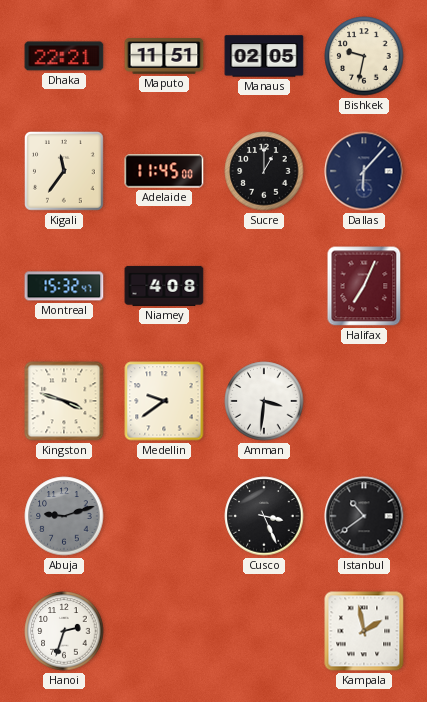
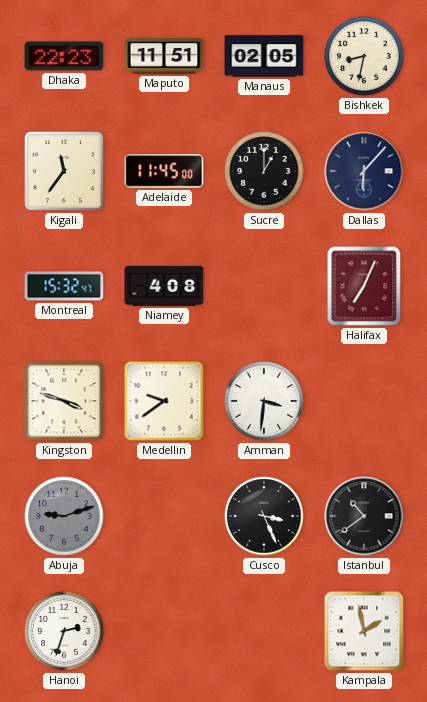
Dhaka: 22:21 -> 22:23 (64, 56)
Bishkek: 9:32 -> 8:32 (364, 56)
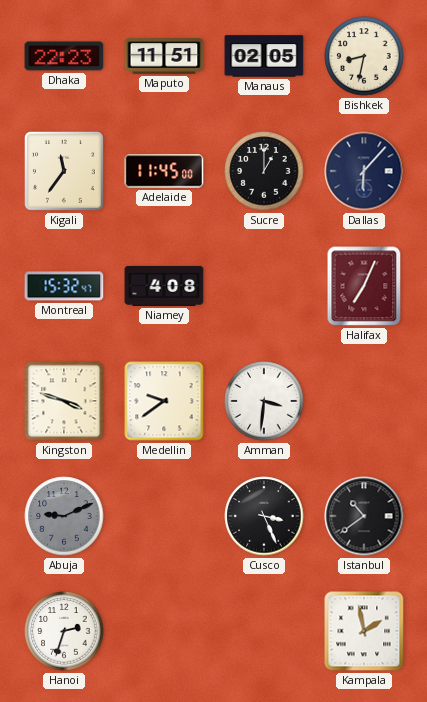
Abuja: 9:12 -> 9:11 (64, 516)
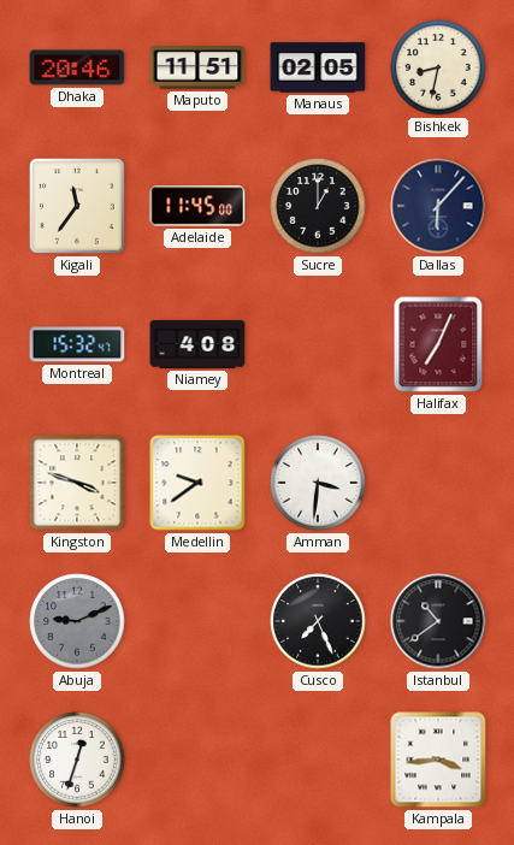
Dhaka: 22:23 -> 20:46 (77, 67)
Cusco: 3:26 -> 7:26 (318, 621)
Hanoi: 2:33 -> 12:33 (77, 760)
Kampala: 1:58 -> 3:44 (438, 760)
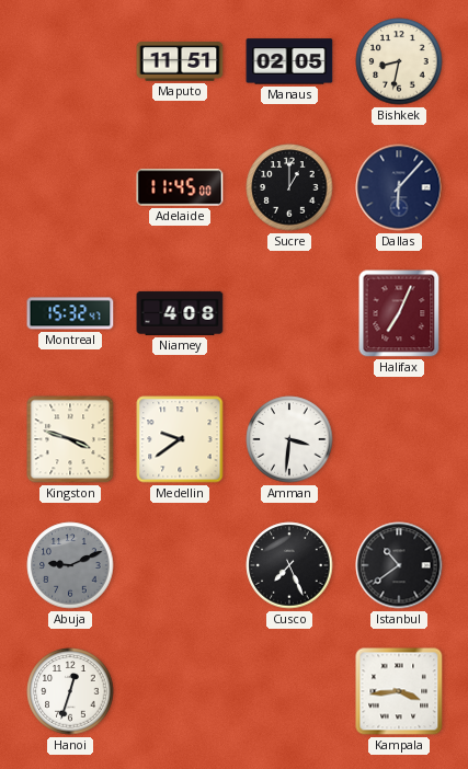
Dhaka: 20:46 -> none (77, 67)
Kigali: 11:36 -> none (78, 207)
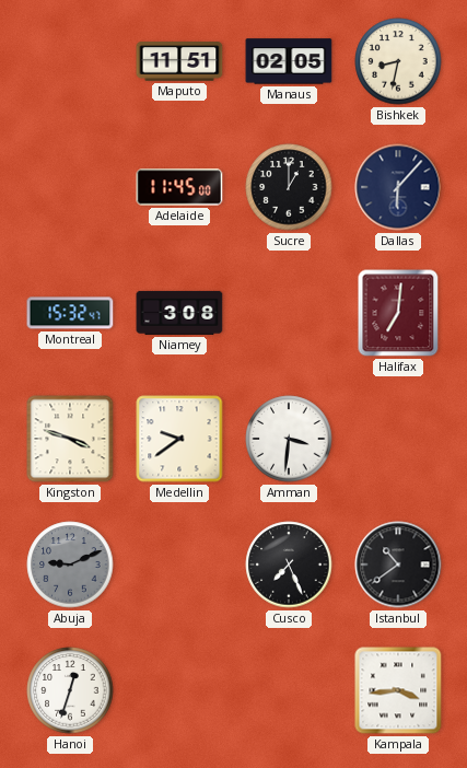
Niamey: 4:08 -> 3:08 (179, 313)
Halifax: 7:04 -> 7:01 (398, 313)
